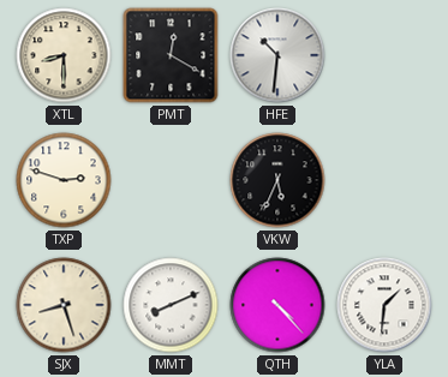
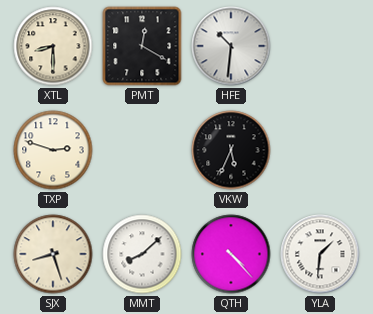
MMT: 8:11 -> 8:08 (142, 254)
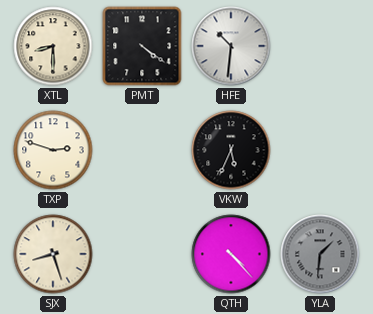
PMT: 12:20 -> 4:21 (142, 46)
MMT: 8:08 -> none (142, 254)
YLA dial: white -> grey (320, 254)
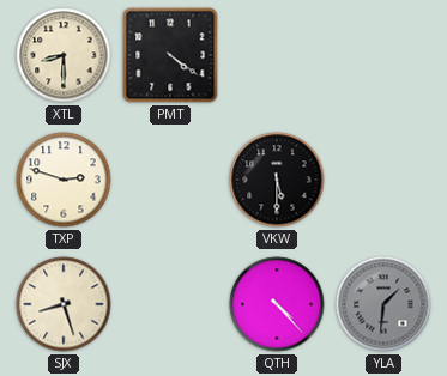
HFE: 10:31 -> none (231, 46)
VKW: 5:34 -> 5:30 (277, 180)
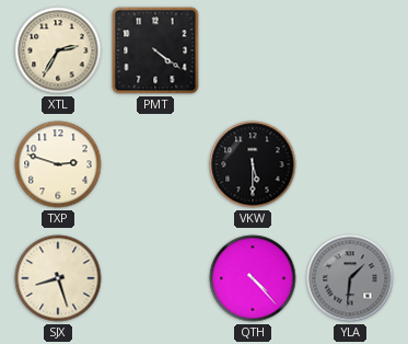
XTL: 8:30 -> 2:35 (58, 50)
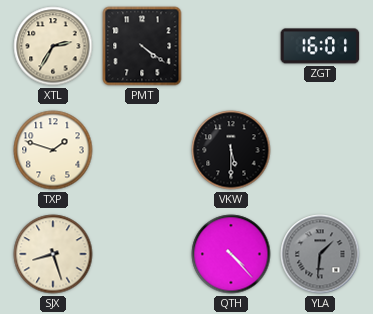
ZGT: none -> 16:01 (320, 46)
TXP: 2:48 -> 1:48 (53, 150)
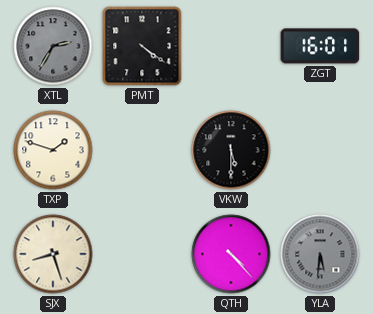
XTL dial: cream -> grey (53, 46)
YLA: 1:31 -> 5:31 (320, 254)
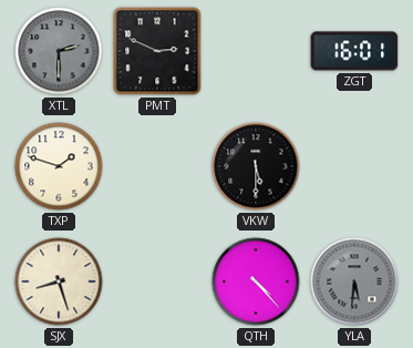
XTL: 2:35 -> 2:30 (59, 51)
PMT: 4:21 -> 2:49 (157, 51)
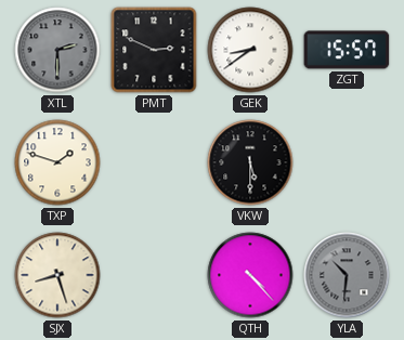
GEK: none -> 8:39 (250, 50)
ZGT: 16:01 -> 15:57 (347, 50)
YLA: 5:31 -> 10:31 (347, 275)
